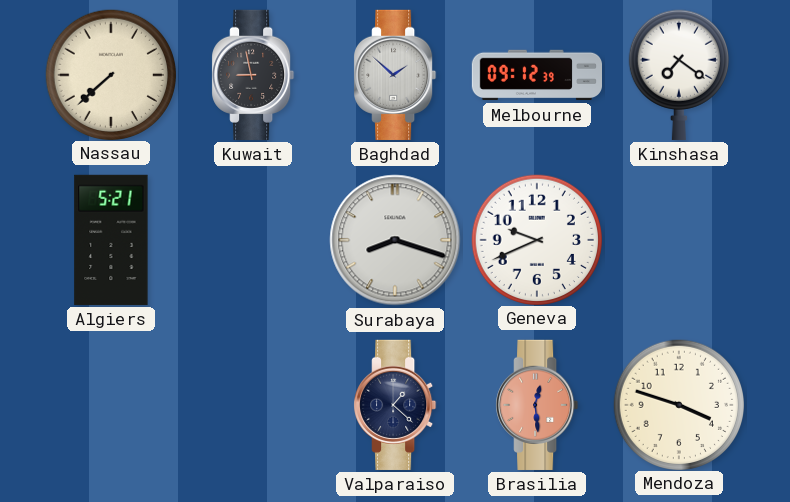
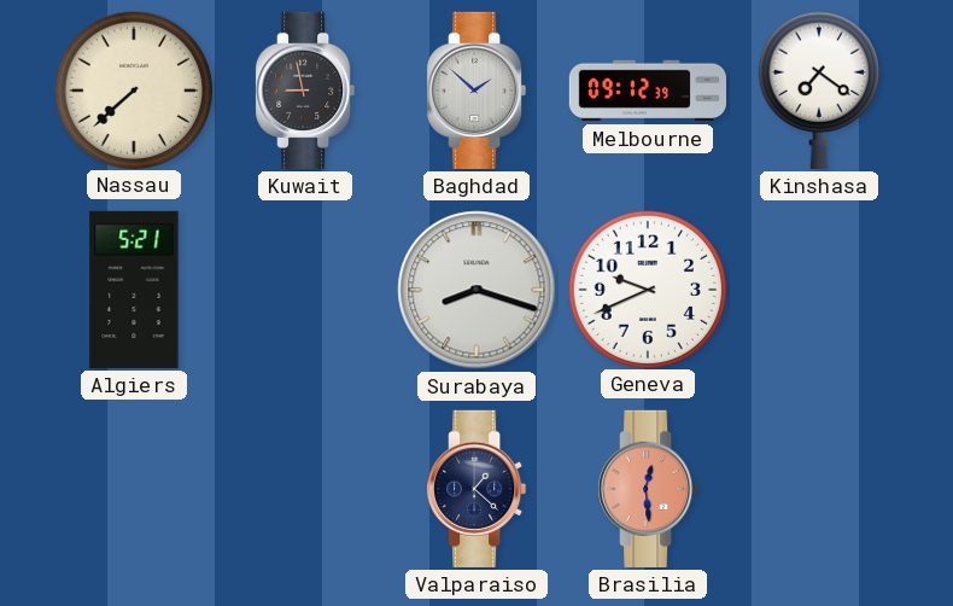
Mendoza: 3:48 -> none (678, 404)
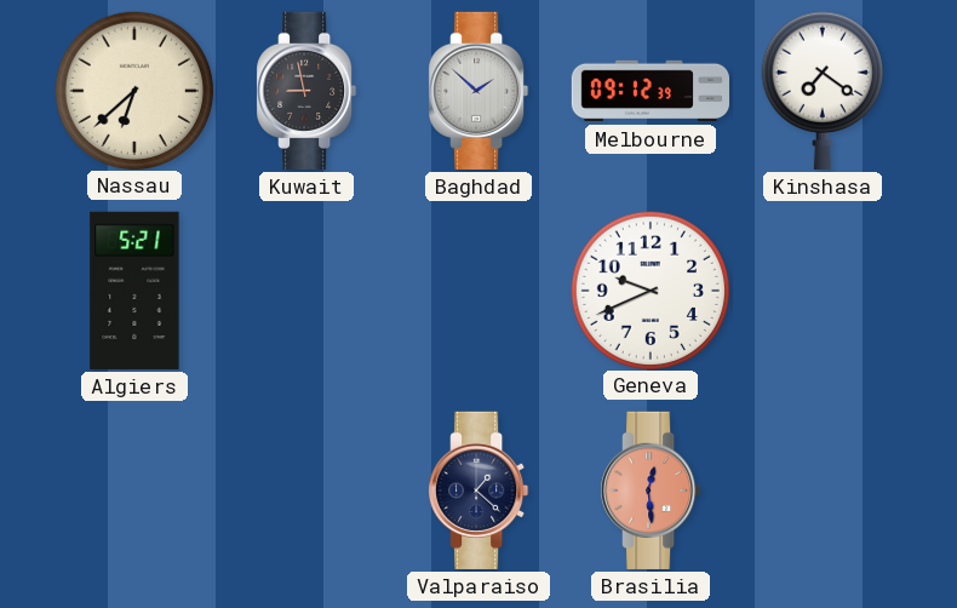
Nassau: 7:38 -> 6:38 (133, 90)
Surabaya: 8:18 -> none (476, 290)
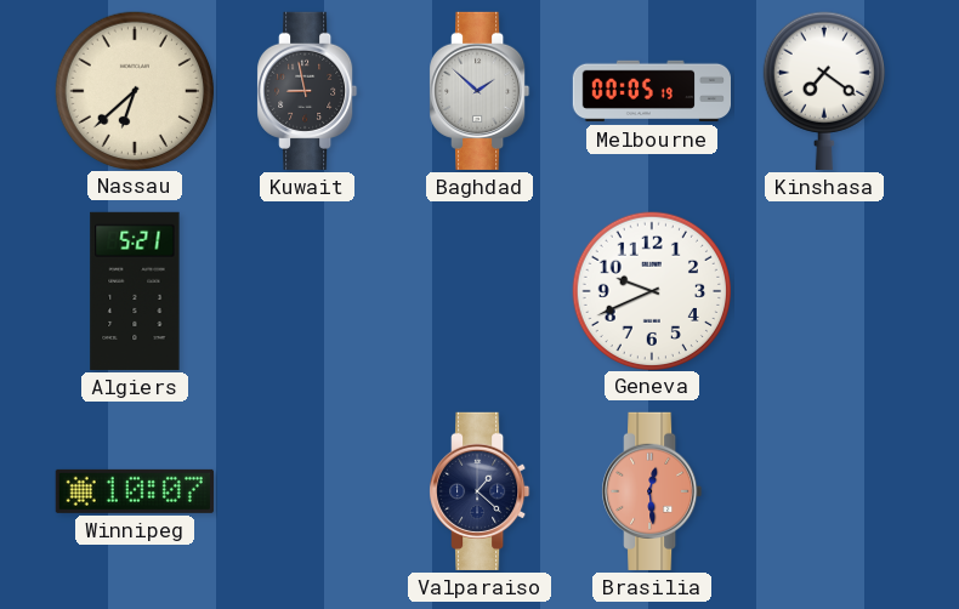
Melbourne: 09:12 -> 00:05 (651, 91)
Winnipeg: none -> 10:07 (135, 491)
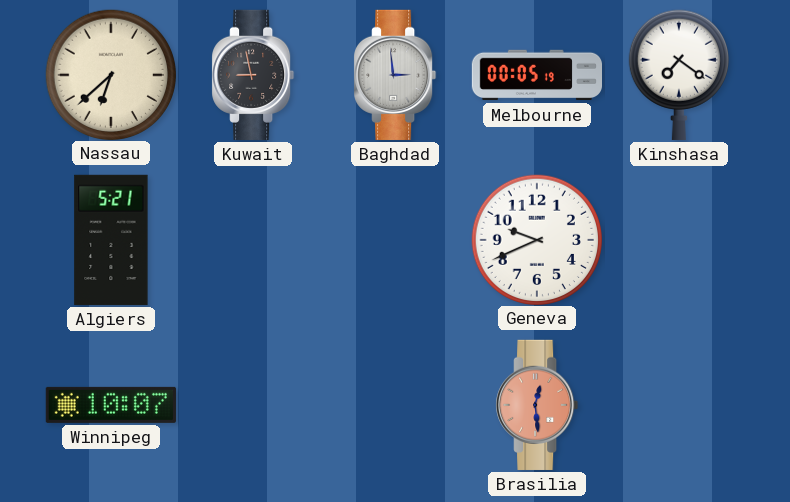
Baghdad: 1:52 -> 2:59 (395, 75)
Valparaiso: 1:22 -> none (479, 491)
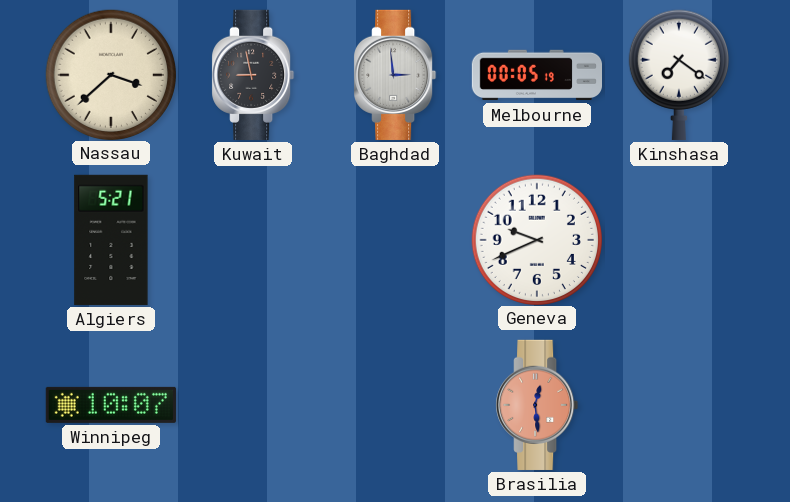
Nassau: 6:38 -> 3:38 (110, 74)
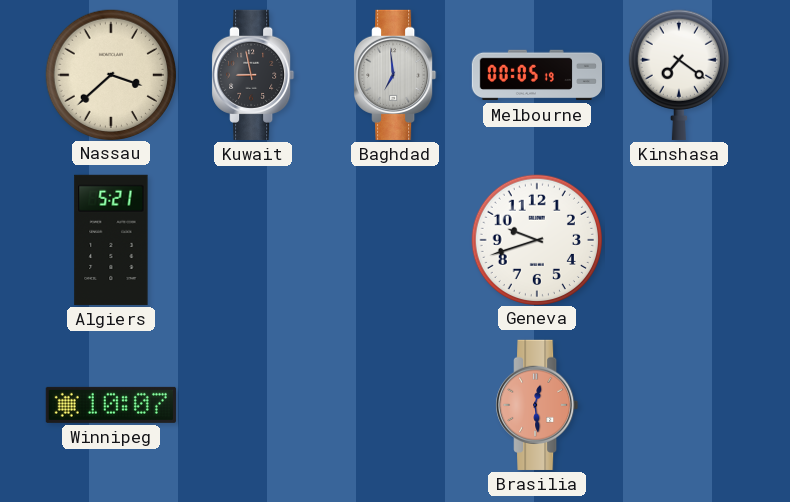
Baghdad: 2:59 -> 6:59 (395, 75)
Geneva: 9:41 -> 9:42 (536, 239)
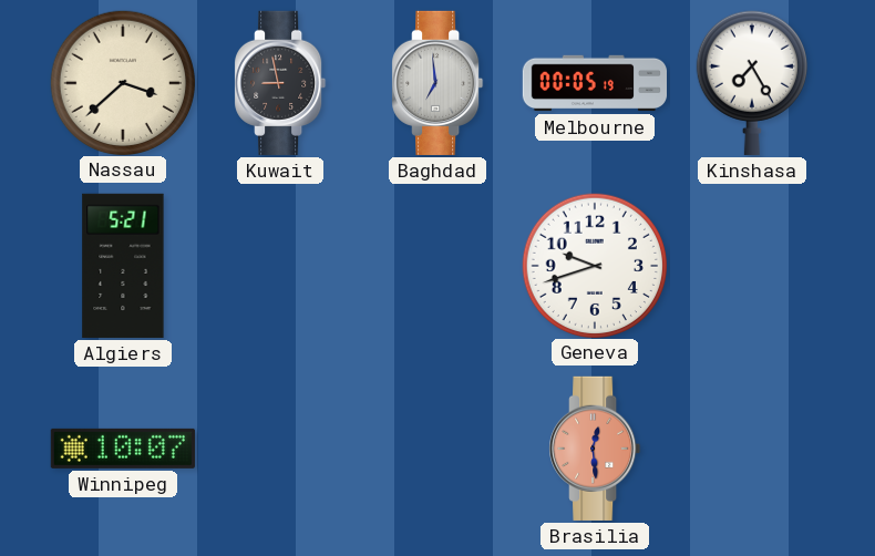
Kinshasa: 7:21 -> 7:25 (752, 83)
